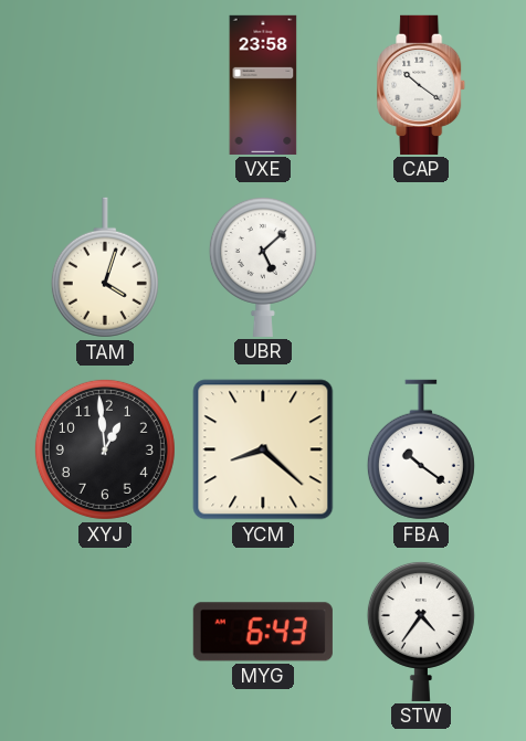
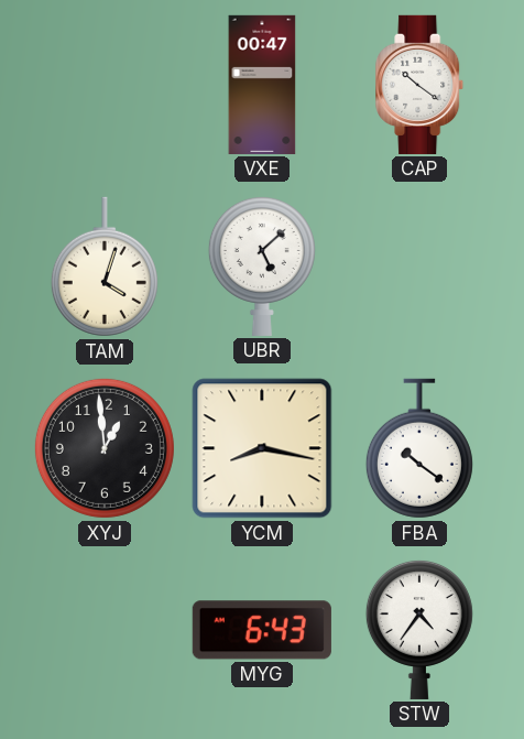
VXE: 23:58 -> 00:47 (262, 85)
YCM: 8:22 -> 8:17 (262, 448)
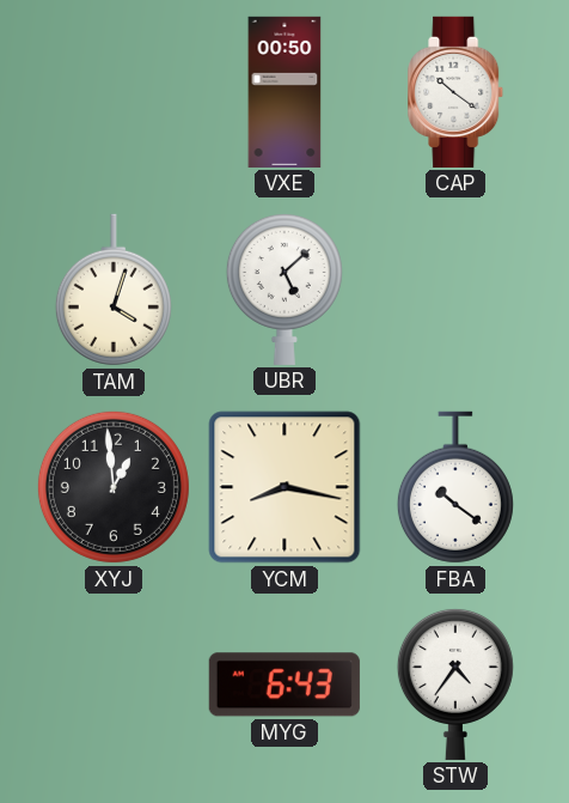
VXE: 00:47 -> 00:50 (284, 92)
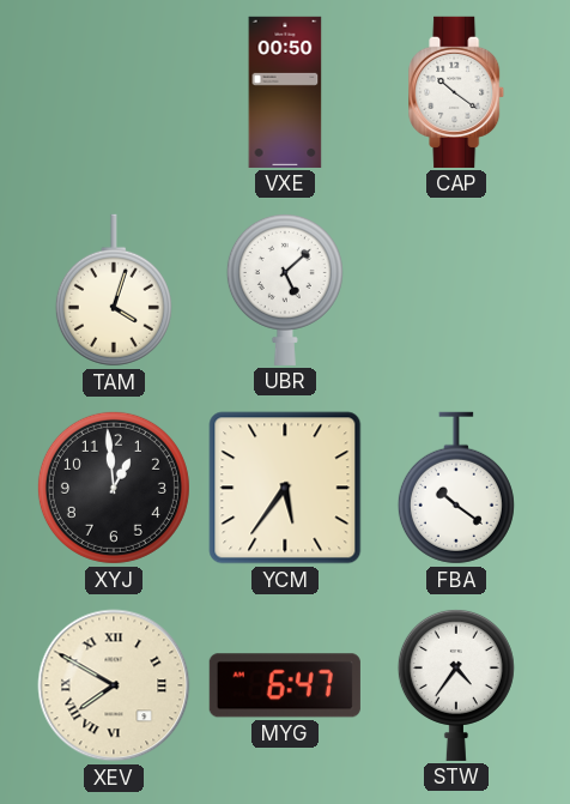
YCM: 8:17 -> 5:36 (285, 488)
XEV: none -> 7:50 (114, 685)
MYG: 6:43 -> 6:47 (285, 685)
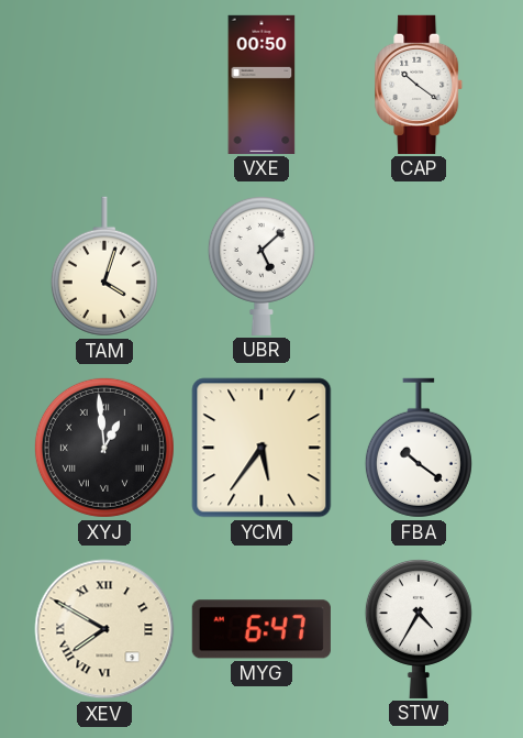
XYJ numerals: Arabic -> Roman (104, 448)
STW: 4:36 -> 4:35 (419, 628)
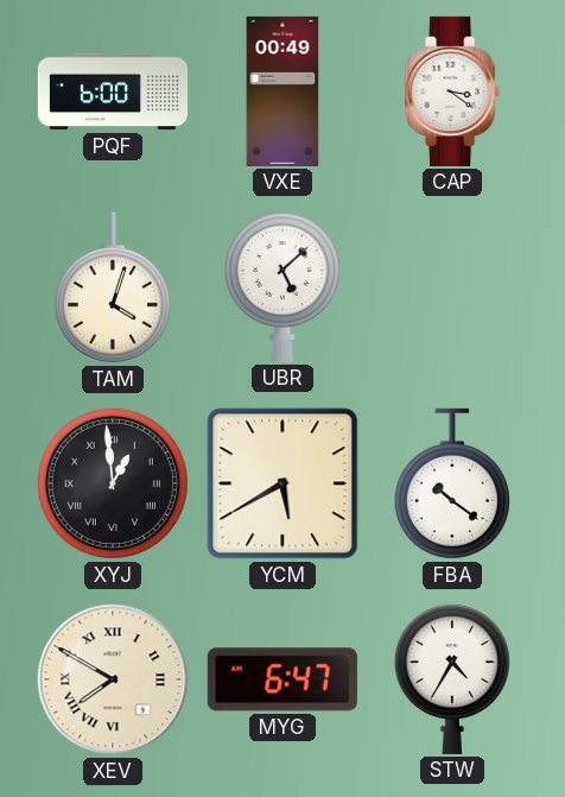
PQF: none -> 6:00 (112, 91)
VXE: 00:50 -> 00:49 (282, 91)
CAP: 10:21 -> 3:21 (453, 91)
YCM: 5:36 -> 5:40 (282, 483)
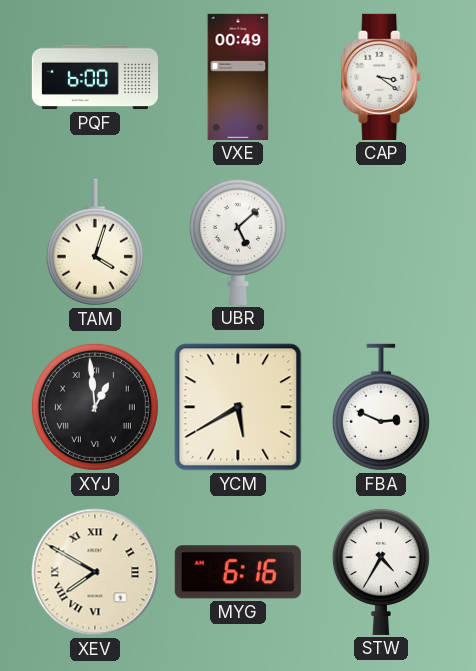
FBA: 10:21 -> 2:49 (381, 407)
MYG: 6:47 -> 6:16 (238, 572)
